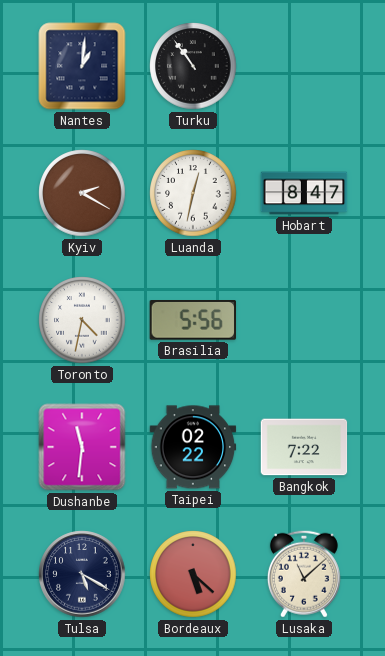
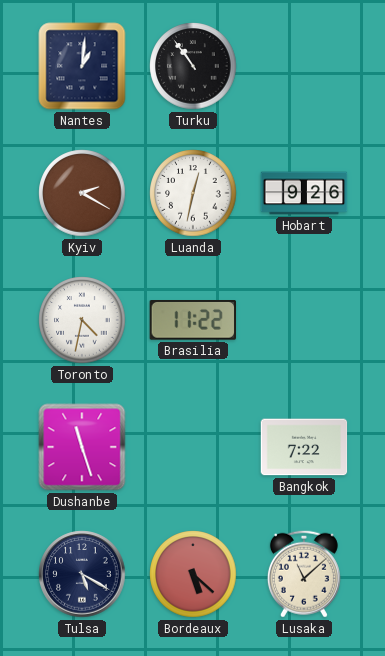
Hobart: 8:47 -> 9:26 (304, 193)
Brasilia: 5:56 -> 11:22 (192, 321)
Dushanbe: 11:31 -> 11:27 (82, 447)
Taipei: 02:22 -> none (193, 447)
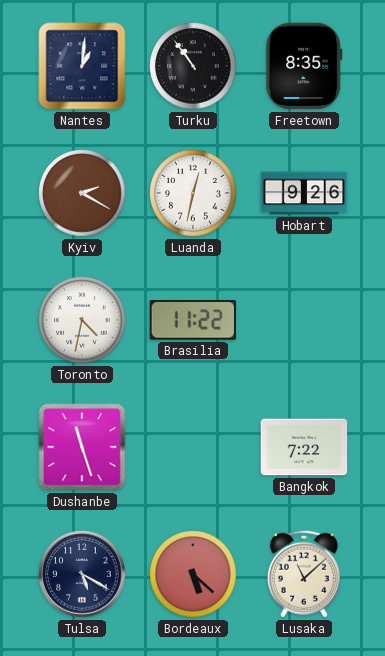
Freetown: none -> 8:35 (304, 66)
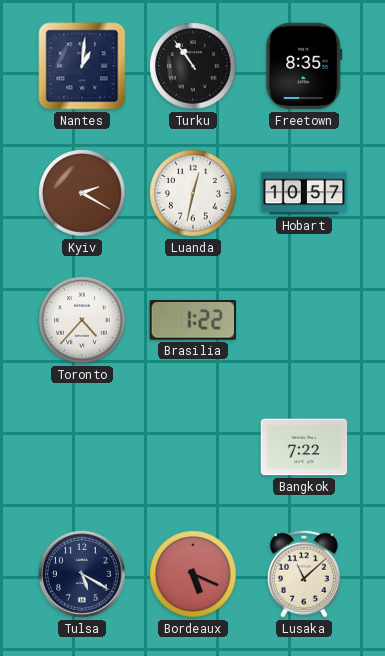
Hobart: 9:26 -> 10:57 (304, 193)
Toronto: 4:32 -> 4:37 (82, 320)
Brasilia: 11:22 -> 1:22 (192, 321)
Dushanbe: 11:27 -> none (82, 447)
Bordeaux: 5:22 -> 5:19 (193, 574)
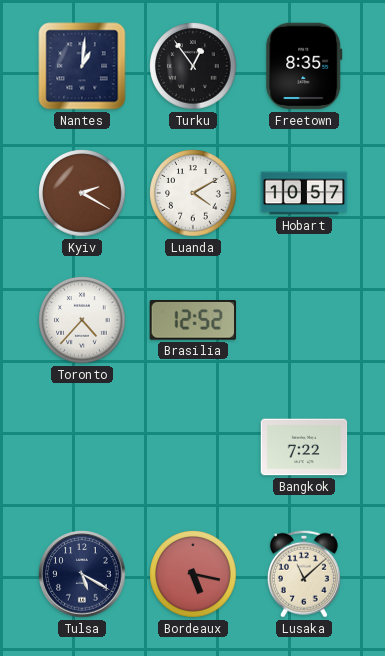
Turku: 10:54 -> 12:54 (193, 66)
Luanda: 12:32 -> 4:10 (193, 193)
Brasilia: 1:22 -> 12:52 (192, 321)
Bordeaux: 5:19 -> 5:17 (193, 574)
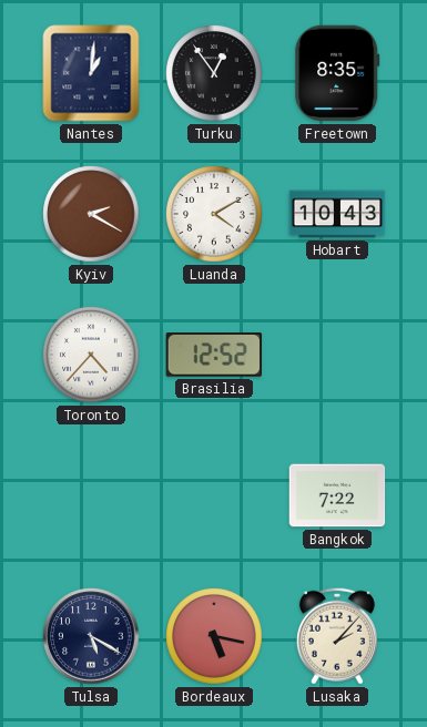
Hobart: 10:57 -> 10:43 (337, 214)
Lusaka: 11:08 -> 2:07 (337, 636)
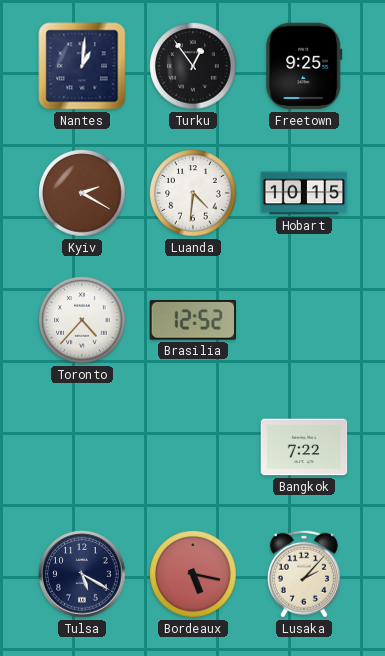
Freetown: 8:35 -> 9:25 (304, 66)
Luanda: 4:10 -> 4:31 (193, 193)
Hobart: 10:43 -> 10:15 (304, 193)
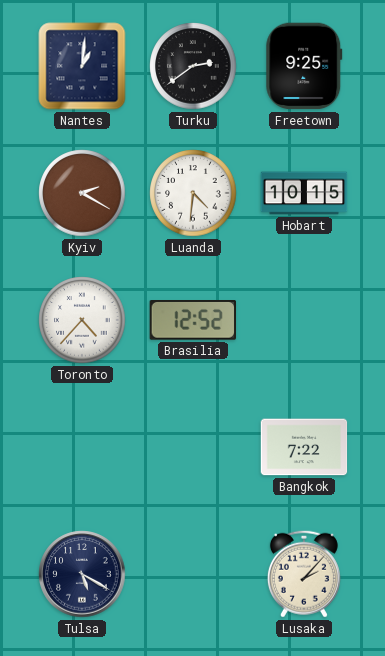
Turku: 12:54 -> 2:39 (193, 66)
Bordeaux: 5:17 -> none (193, 574)
